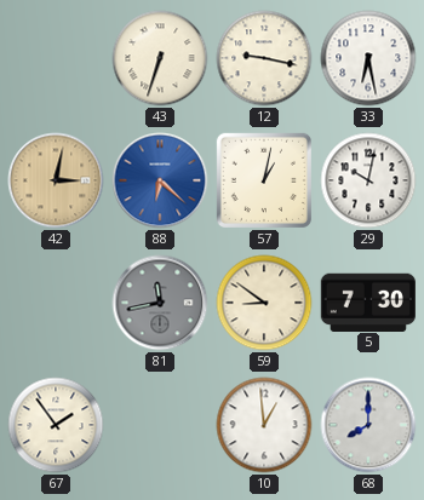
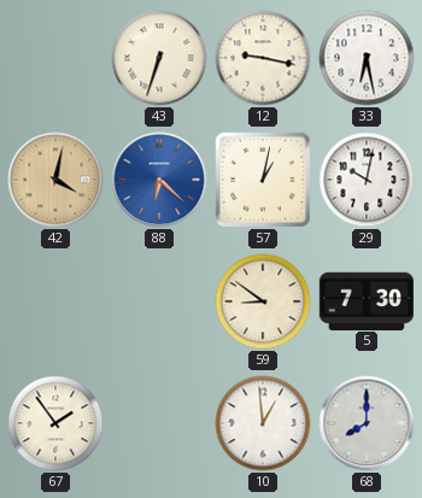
42: 3:02 -> 4:02 (55, 180)
81: 11:43 -> none (160, 303)
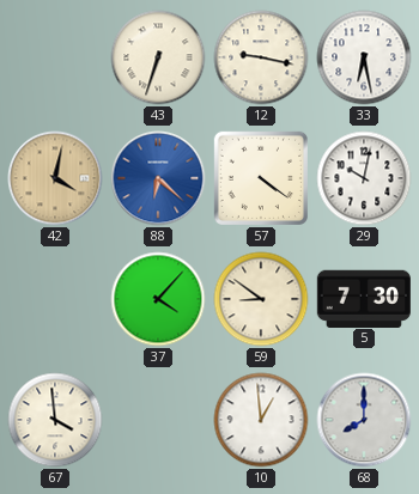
57: 1:02 -> 4:21 (261, 178)
37: none -> 4:07 (158, 299)
67: 1:54 -> 3:59 (55, 420)
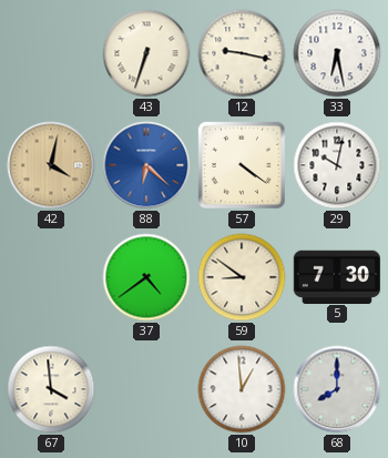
37: 4:07 -> 4:39 (146, 277)
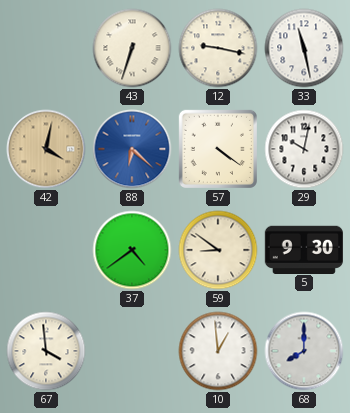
33: 6:28 -> 11:28 (304, 48)
5: 7:30 -> 9:30 (304, 249)
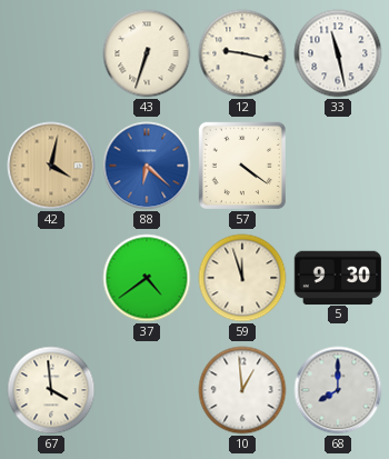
29: 10:02 -> none (304, 149)
59: 8:51 -> 11:57 (242, 278)
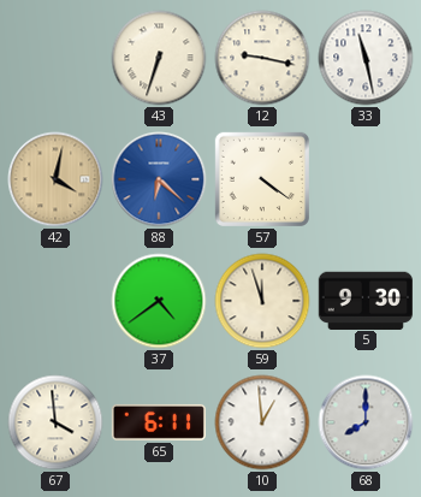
65: none -> 6:11 (159, 422)
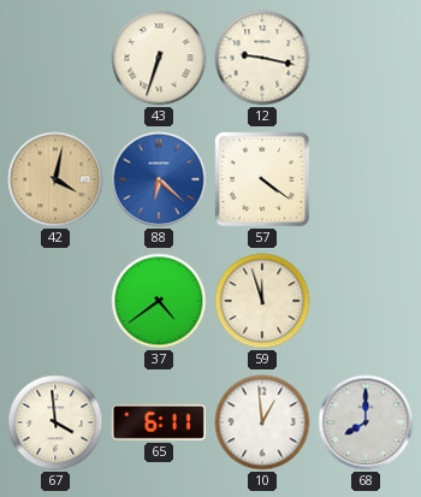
33: 11:28 -> none (366, 58)
5: 9:30 -> none (366, 300)
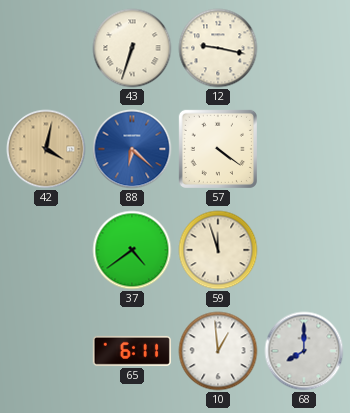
67: 3:59 -> none (55, 422)
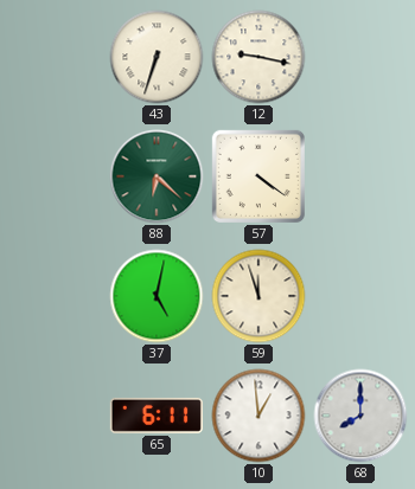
42: 4:02 -> none (46, 149)
88 dial: blue -> green (157, 176)
37: 4:39 -> 5:02 (157, 296)
